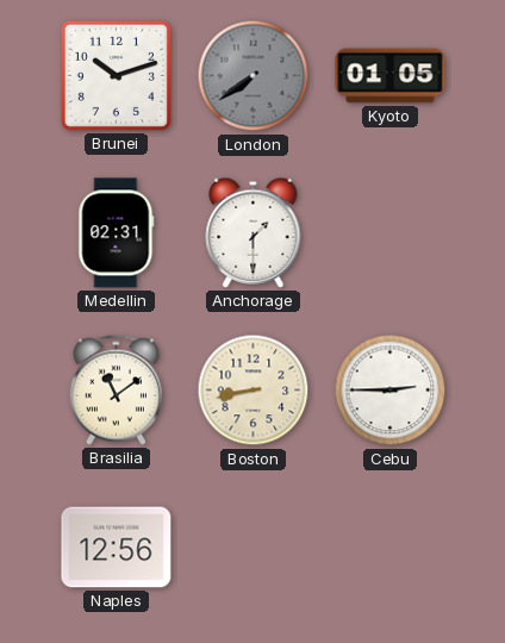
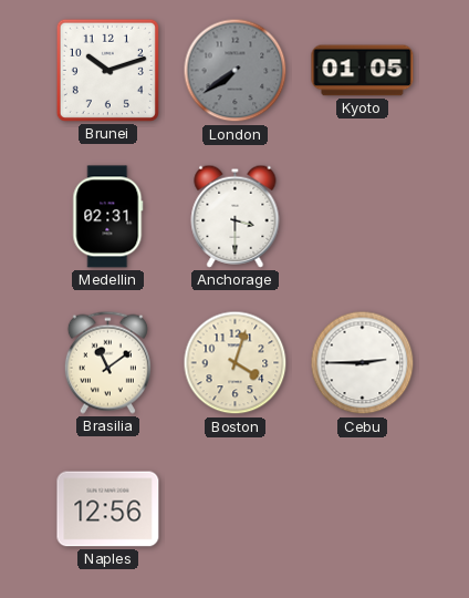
Anchorage: 1:30 -> 3:30 (236, 216)
Boston: 8:43 -> 4:03 (236, 363)
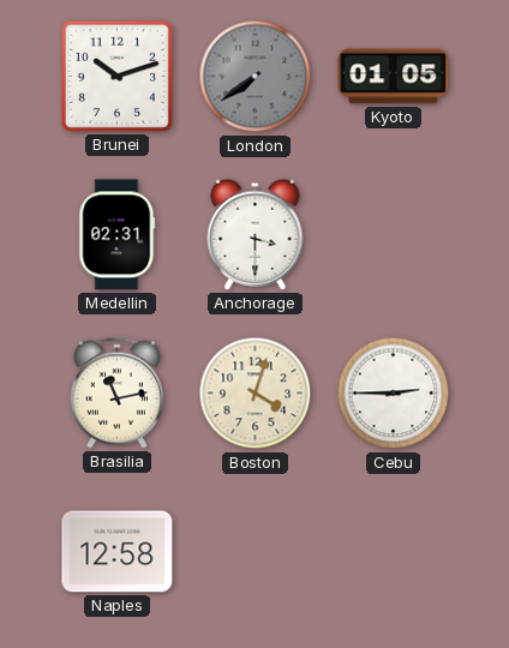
Brasilia: 11:09 -> 11:13 (116, 392)
Naples: 12:56 -> 12:58 (118, 552)
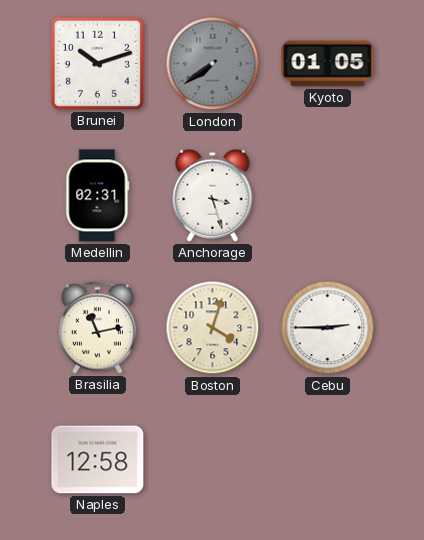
Anchorage: 3:30 -> 3:27 (213, 195)
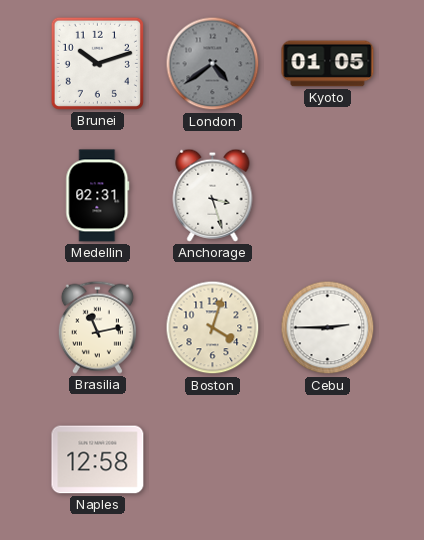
London: 7:39 -> 4:39 (213, 64)
